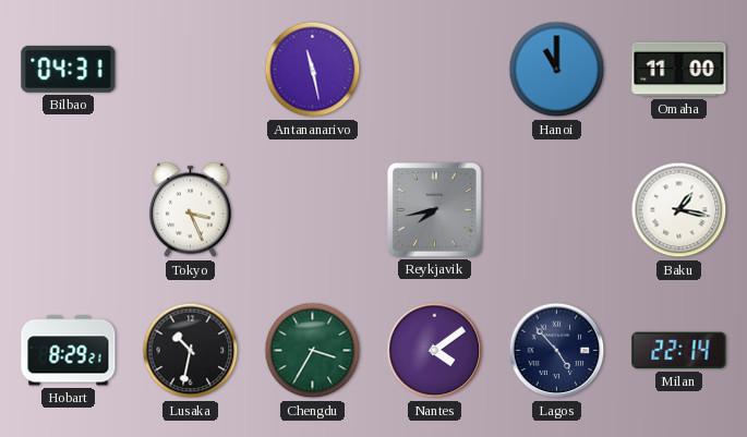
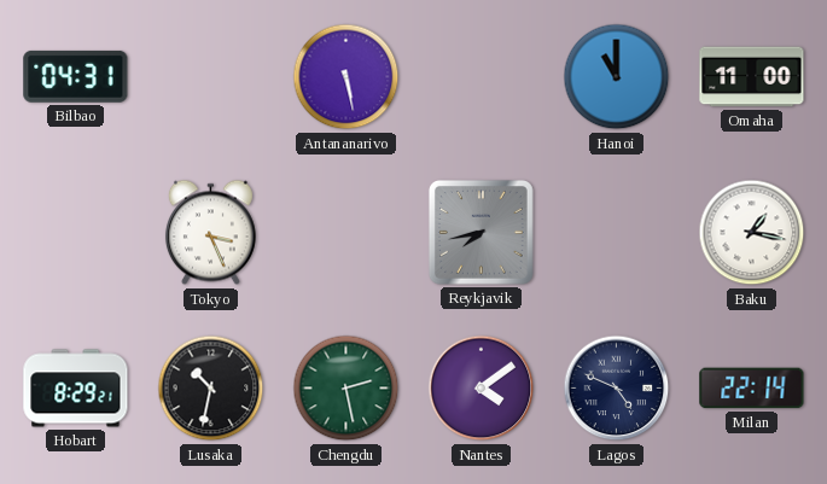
Antananarivo: 11:28 -> 5:28 (346, 77)
Chengdu: 3:35 -> 2:28 (346, 389)
Lagos: 4:53 -> 4:49 (617, 389)
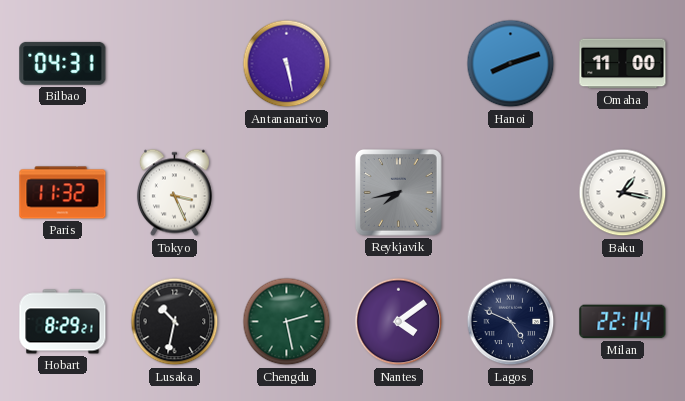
Hanoi: 11:00 -> 8:12 (511, 64)
Paris: none -> 11:32 (63, 193)
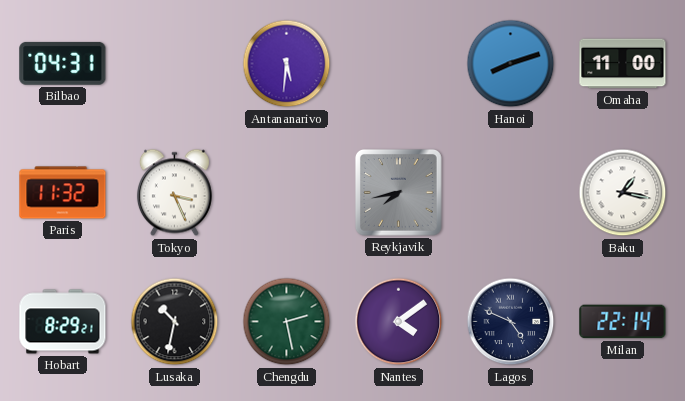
Antananarivo: 5:28 -> 5:31 (287, 64)
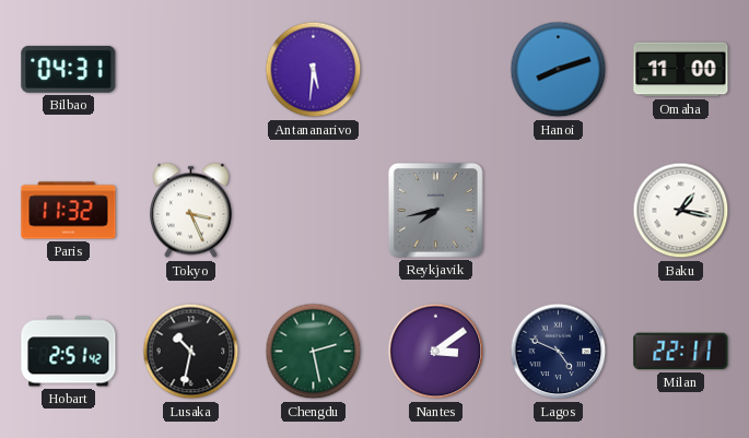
Hobart: 8:29 -> 2:51 (69, 352)
Nantes: 4:09 -> 3:09 (436, 352)
Milan: 22:14 -> 22:11 (681, 352)
